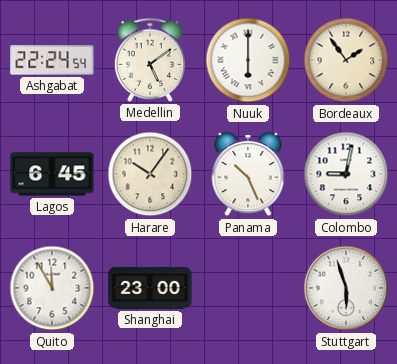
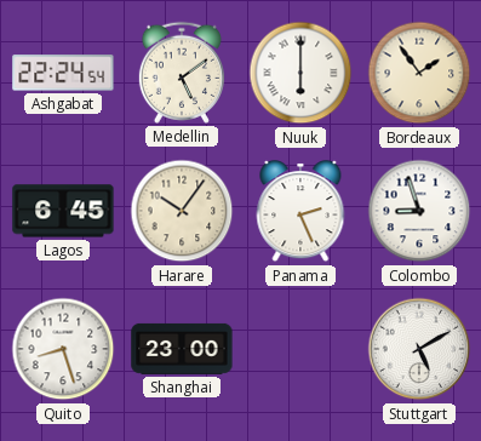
Panama: 10:26 -> 2:26 (300, 212)
Colombo: 9:02 -> 8:57 (419, 211)
Quito: 11:55 -> 8:27 (63, 349)
Stuttgart: 5:57 -> 5:10 (419, 349)
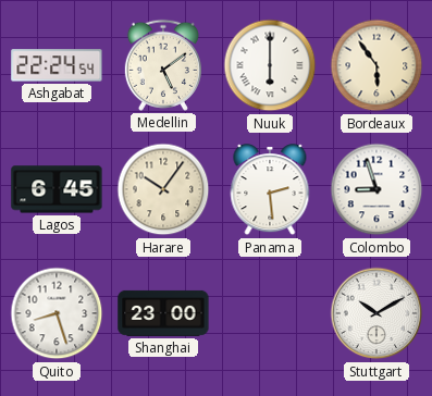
Bordeaux: 1:54 -> 5:54 (377, 65)
Panama: 2:26 -> 2:29 (270, 190)
Stuttgart: 5:10 -> 10:10 (377, 313)
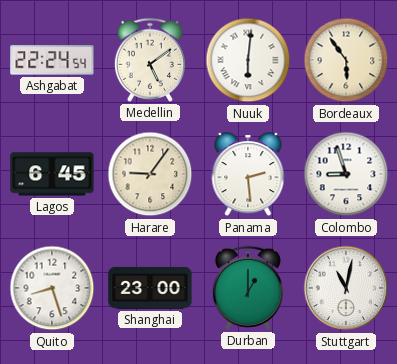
Nuuk: 6:00 -> 6:01 (248, 60)
Harare: 10:06 -> 9:06 (150, 174)
Durban: none -> 1:00 (248, 288)
Stuttgart: 10:10 -> 11:02 (346, 288)
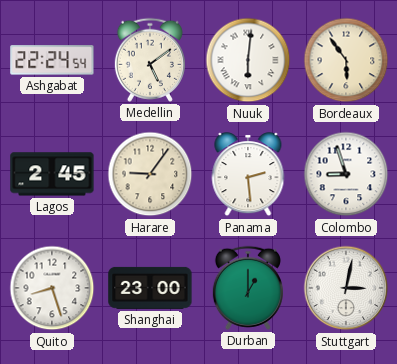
Lagos: 6:45 -> 2:45 (52, 174)
Stuttgart: 11:02 -> 3:02 (346, 288)
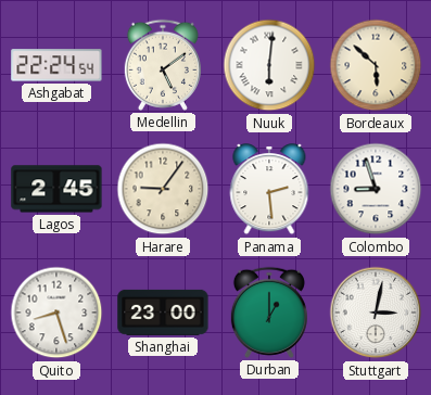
Bordeaux: 5:54 -> 5:52 (376, 65)
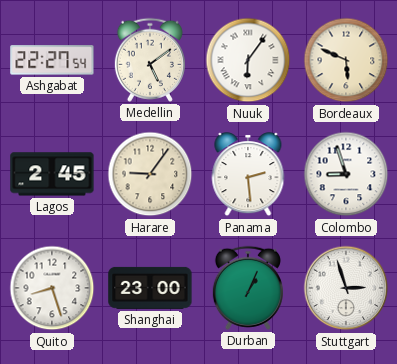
Ashgabat: 22:24 -> 22:27 (52, 60)
Nuuk: 6:01 -> 6:06 (248, 60)
Bordeaux: 5:52 -> 5:49 (346, 60)
Durban: 1:00 -> 1:04 (248, 288)
Stuttgart: 3:02 -> 2:57 (346, 288)
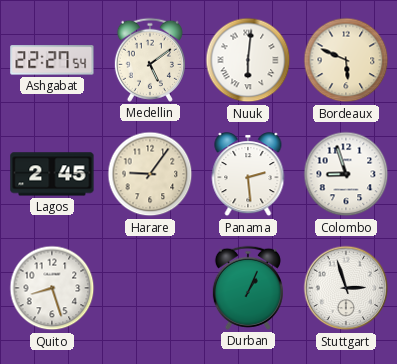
Nuuk: 6:06 -> 6:01 (248, 60)
Shanghai: 23:00 -> none (150, 288)
